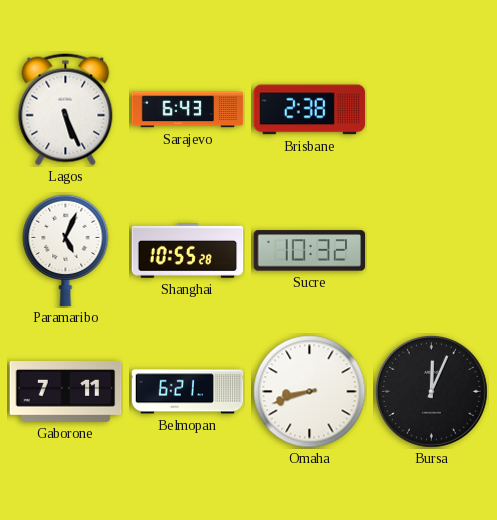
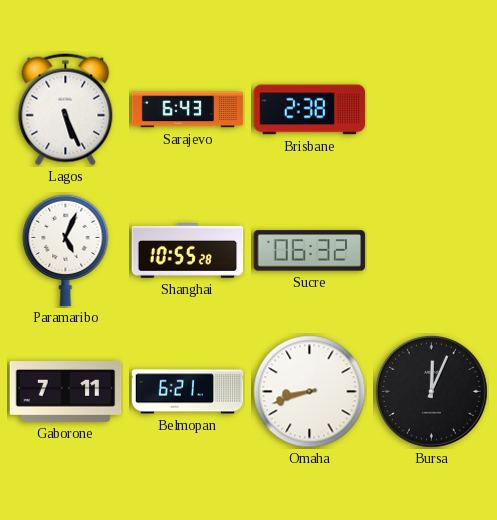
Sucre: 10:32 -> 06:32 (310, 251)
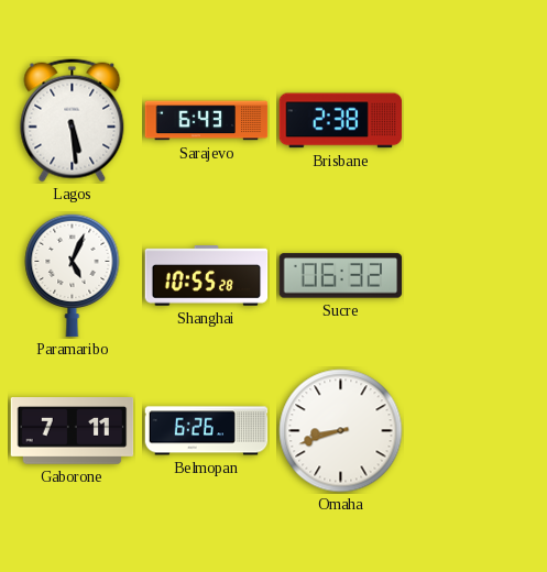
Lagos: 5:26 -> 5:29 (73, 121)
Belmopan: 6:21 -> 6:26 (207, 431)
Bursa: 12:04 -> none (431, 391)
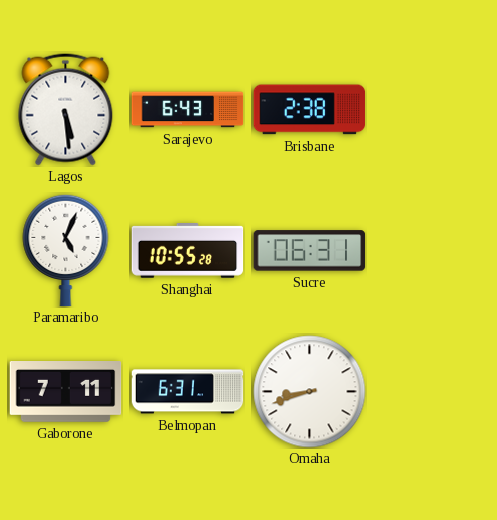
Sucre: 06:32 -> 06:31 (310, 251)
Belmopan: 6:26 -> 6:31 (188, 392)
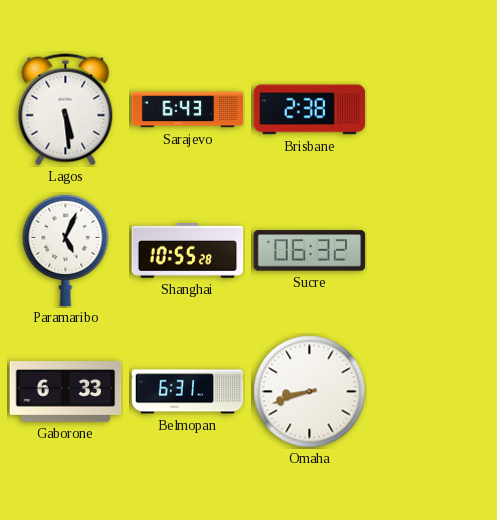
Sucre: 06:31 -> 06:32 (310, 251)
Gaborone: 7:11 -> 6:33 (66, 392)
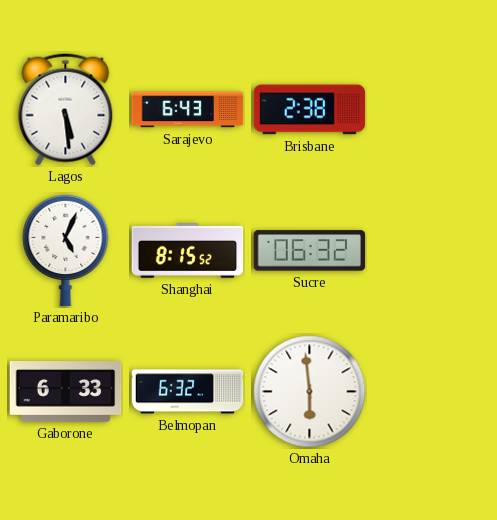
Shanghai: 10:55 -> 8:15 (188, 251)
Belmopan: 6:31 -> 6:32 (188, 392)
Omaha: 8:42 -> 5:59 (310, 392)
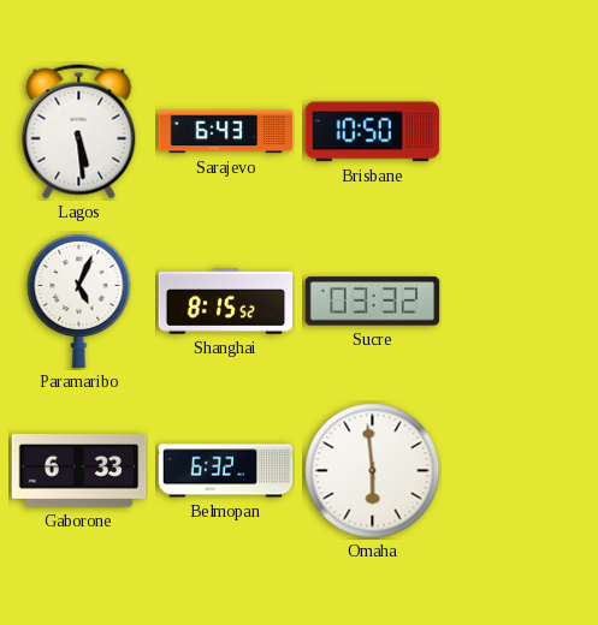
Brisbane: 2:38 -> 10:50 (373, 132)
Sucre: 06:32 -> 03:32 (373, 302)
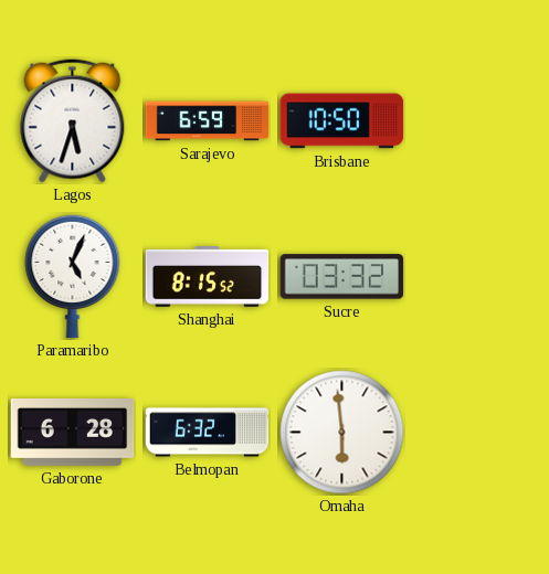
Lagos: 5:29 -> 5:33 (73, 121)
Sarajevo: 6:43 -> 6:59 (208, 121)
Gaborone: 6:33 -> 6:28 (73, 433)
